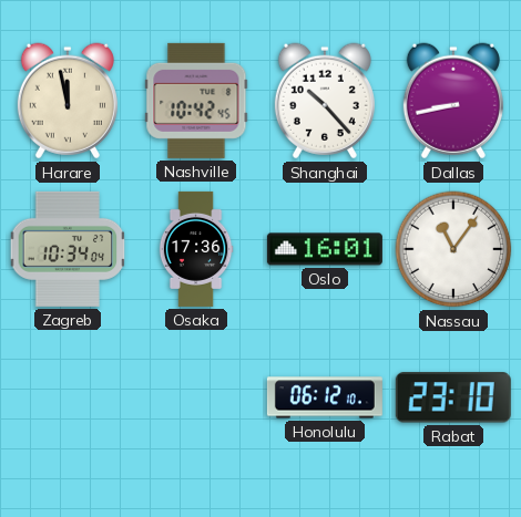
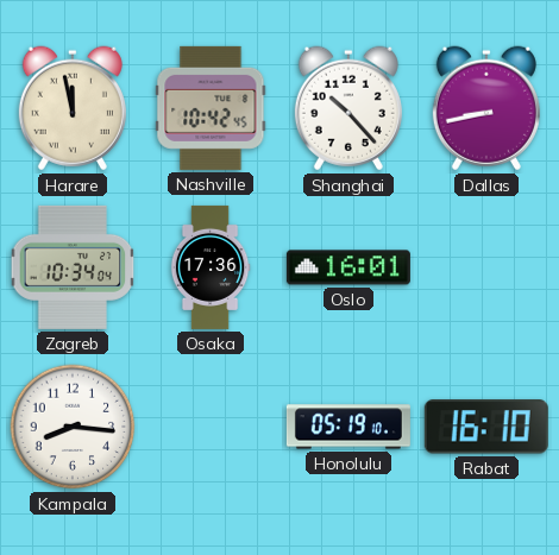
Nassau: 11:06 -> none (453, 249)
Kampala: none -> 8:16 (73, 427)
Honolulu: 06:12 -> 05:19 (348, 427)
Rabat: 23:10 -> 16:10 (486, 427)
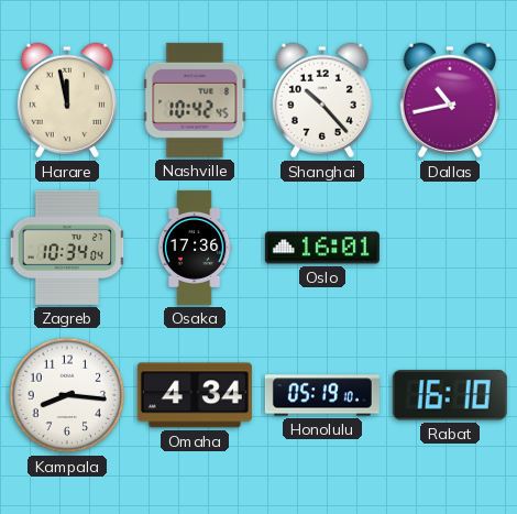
Dallas: 8:43 -> 10:43 (450, 100)
Omaha: none -> 4:34 (195, 395)
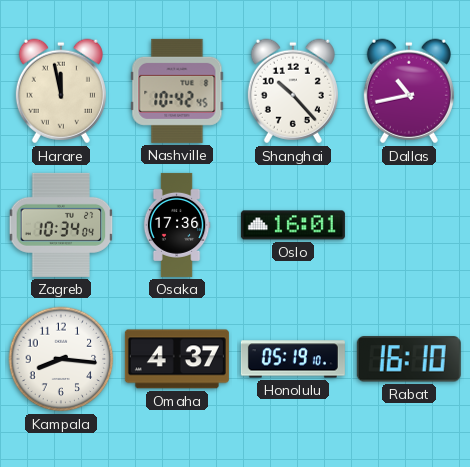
Omaha: 4:34 -> 4:37 (177, 359)
